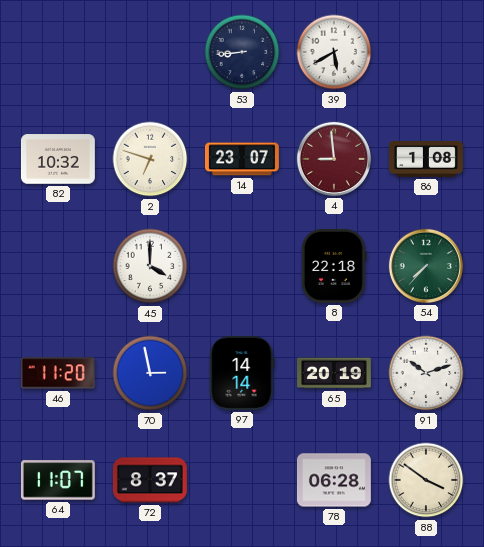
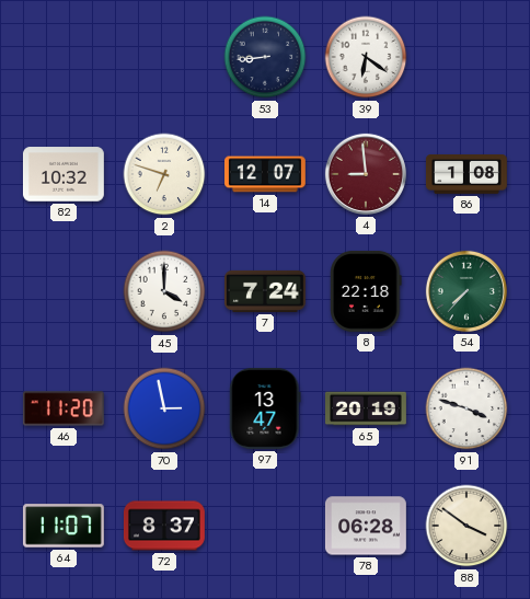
39: 5:40 -> 6:21 (366, 57)
14: 23:07 -> 12:07 (266, 174)
7: none -> 7:24 (266, 291)
97: 14:14 -> 13:47 (265, 408)
91: 10:12 -> 3:48 (466, 408)
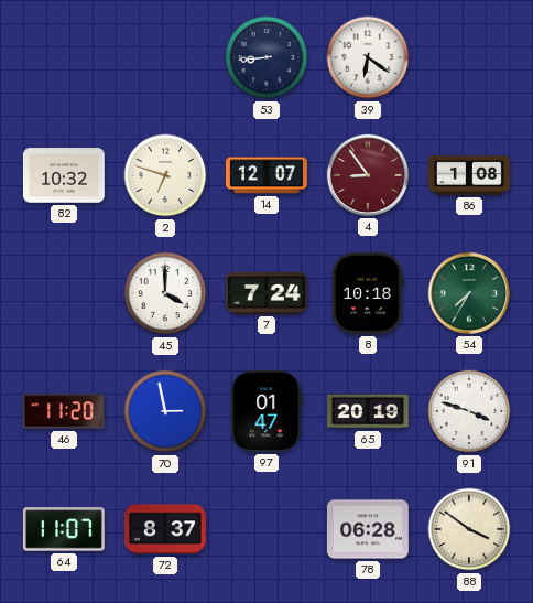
4: 8:59 -> 8:54 (368, 175)
8: 22:18 -> 10:18 (368, 293)
54: 7:37 -> 7:35 (469, 293)
97: 13:47 -> 01:47 (266, 411)
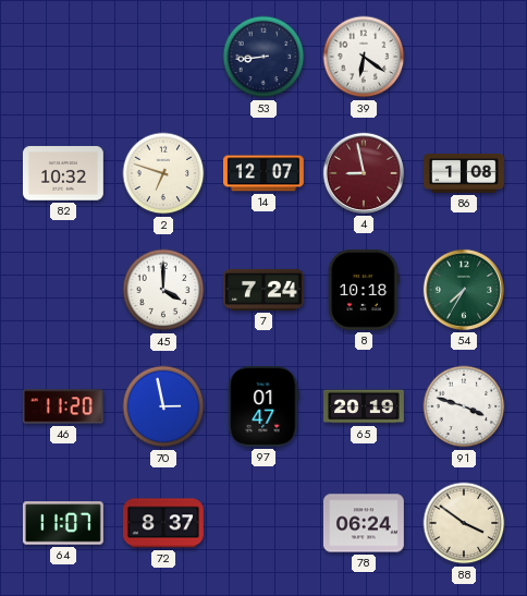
4: 8:54 -> 8:58 (364, 173)
78: 06:28 -> 06:24 (364, 523)
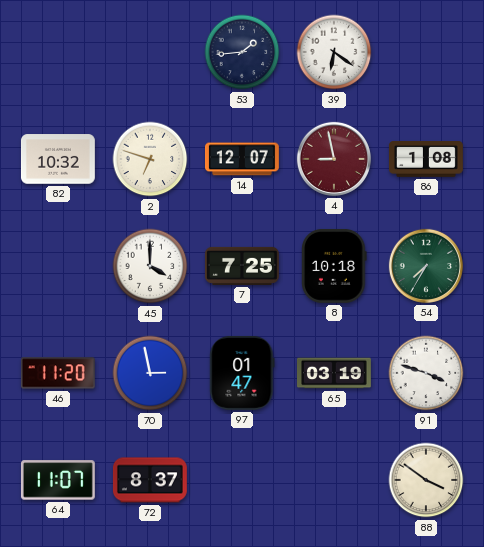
53: 8:44 -> 1:44 (242, 52)
7: 7:24 -> 7:25 (243, 266)
65: 20:19 -> 03:19 (335, 373)
78: 06:24 -> none (364, 523)
